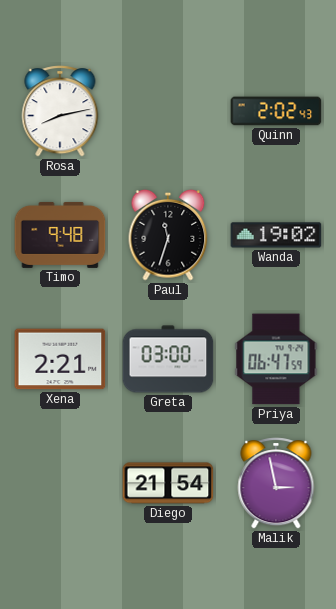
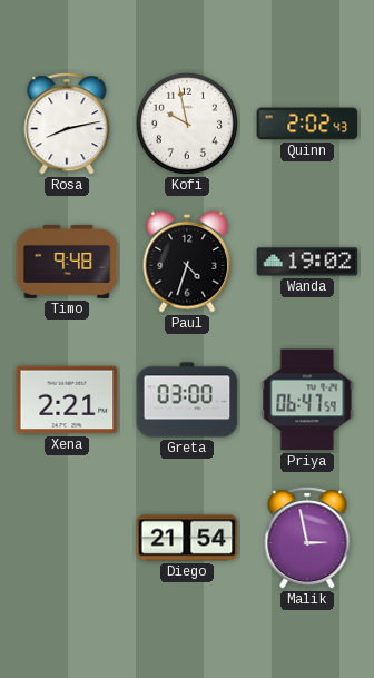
Kofi: none -> 9:58 (187, 124)
Paul: 11:33 -> 4:33 (187, 262)
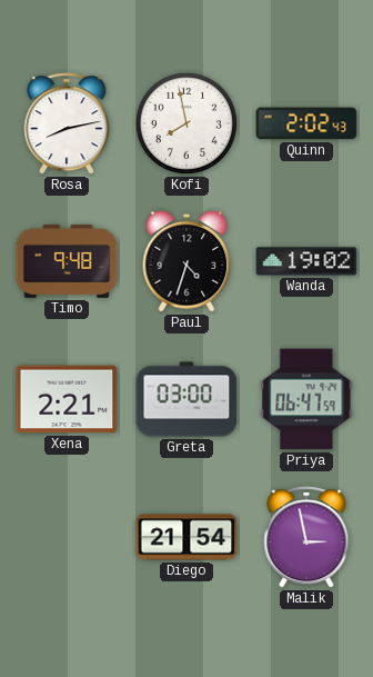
Kofi: 9:58 -> 7:58 (186, 123)
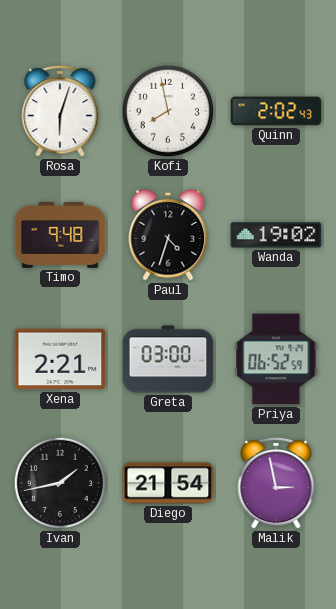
Rosa: 8:13 -> 6:03 (60, 111)
Priya: 06:47 -> 06:52 (276, 359)
Ivan: none -> 1:43 (60, 483)
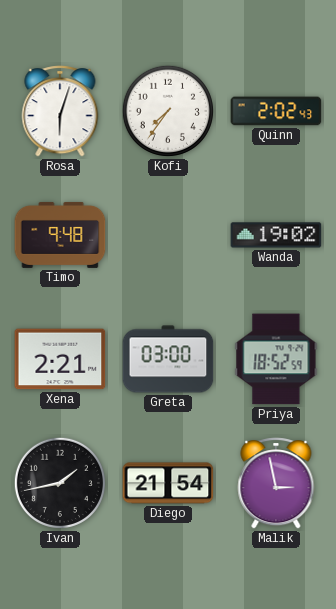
Kofi: 7:58 -> 7:36 (168, 111)
Paul: 4:33 -> none (168, 235)
Priya: 06:52 -> 18:52 (276, 359)
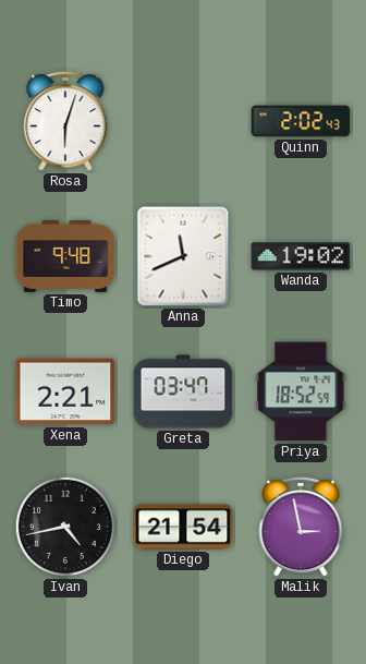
Kofi: 7:36 -> none (168, 111)
Anna: none -> 11:41 (183, 256)
Greta: 03:00 -> 03:47 (183, 391)
Ivan: 1:43 -> 4:43 (65, 527)
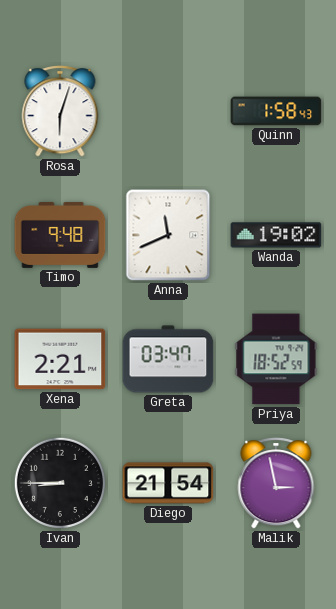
Quinn: 2:02 -> 1:58 (276, 111)
Ivan: 4:43 -> 8:45 (60, 483)
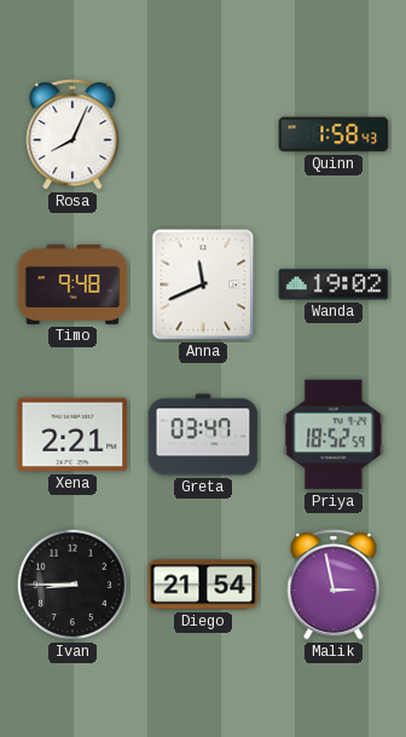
Rosa: 6:03 -> 8:04 (72, 134)
